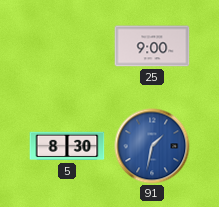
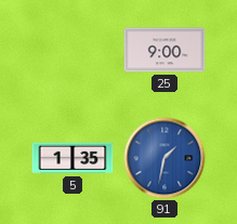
5: 8:30 -> 1:35 (73, 158)
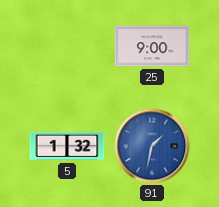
5: 1:35 -> 1:32 (67, 146)
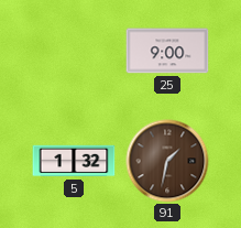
91 dial: blue -> brown (167, 161)
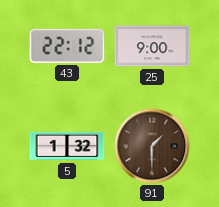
43: none -> 22:12 (67, 46)
91: 1:32 -> 1:30 (152, 146)
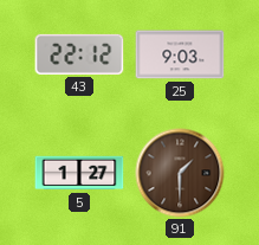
25: 9:00 -> 9:03 (180, 54)
5: 1:32 -> 1:27 (79, 173)
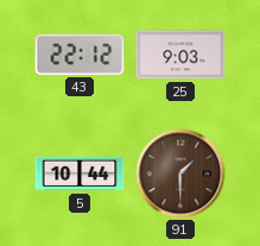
5: 1:27 -> 10:44 (80, 174)
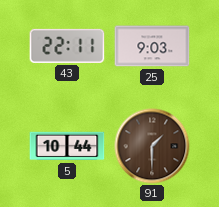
43: 22:12 -> 22:11 (67, 46)
